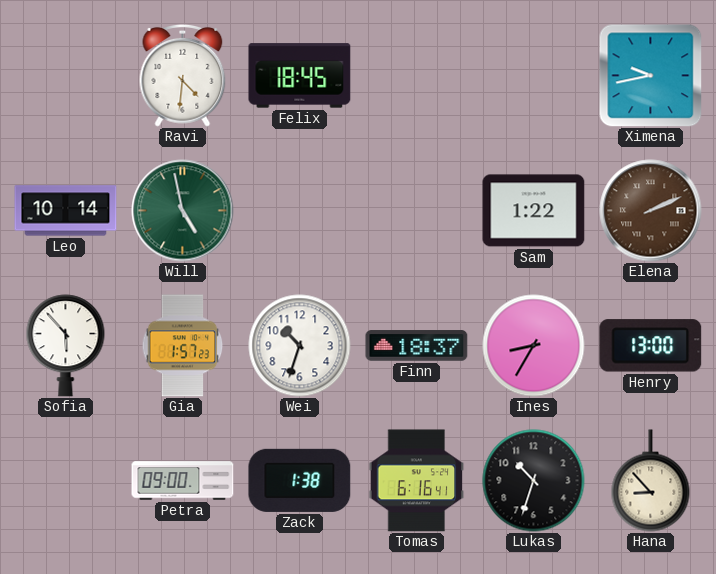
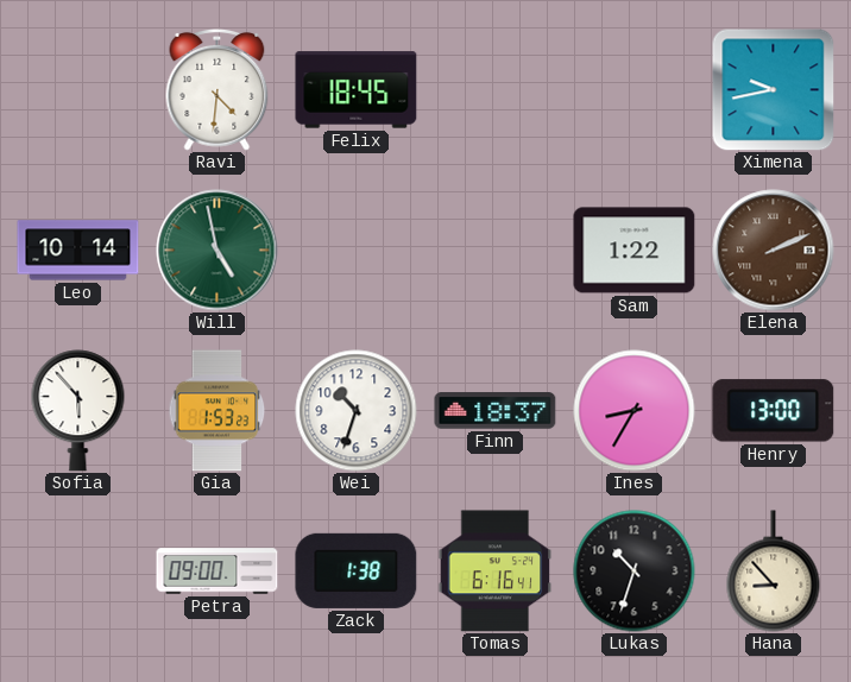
Gia: 1:57 -> 1:53 (218, 411)
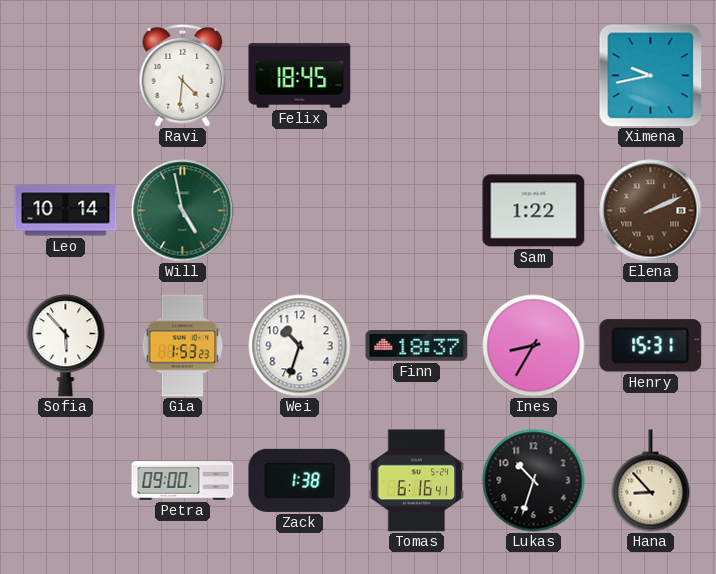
Henry: 13:00 -> 15:31 (651, 346)
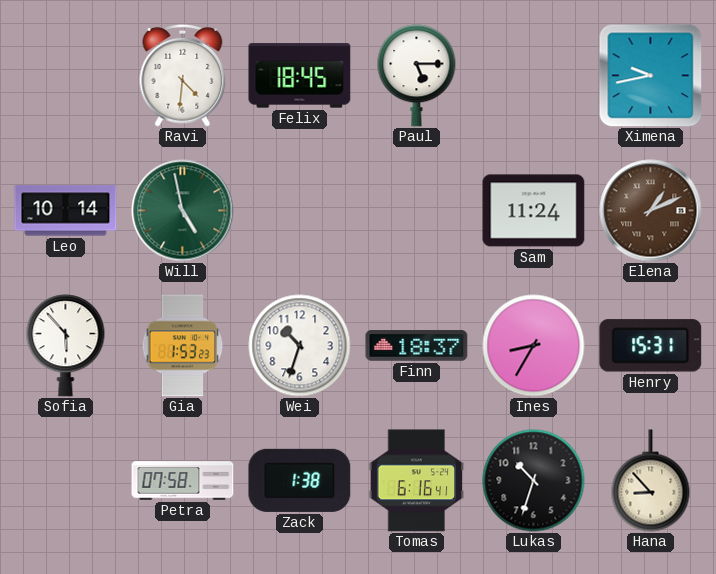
Paul: none -> 5:15 (417, 76)
Sam: 1:22 -> 11:24 (534, 211)
Elena: 2:11 -> 1:11 (651, 211)
Petra: 09:00 -> 07:58 (183, 481)
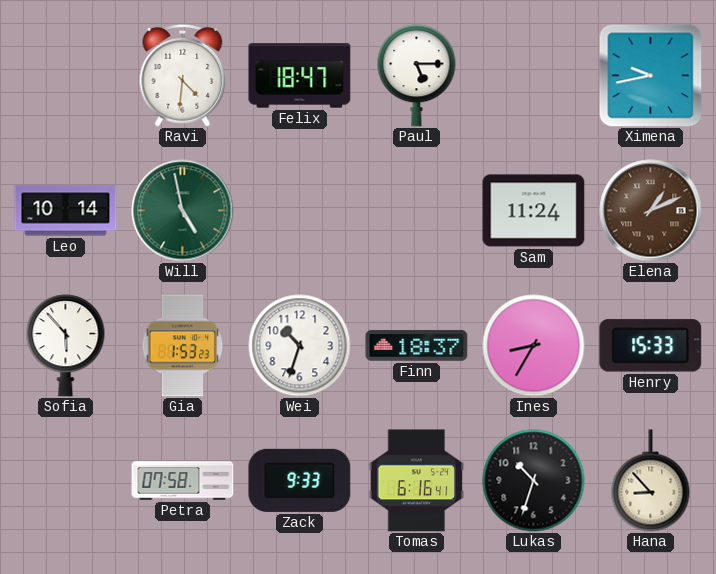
Felix: 18:45 -> 18:47 (300, 76)
Henry: 15:31 -> 15:33 (651, 346)
Zack: 1:38 -> 9:33 (300, 480)
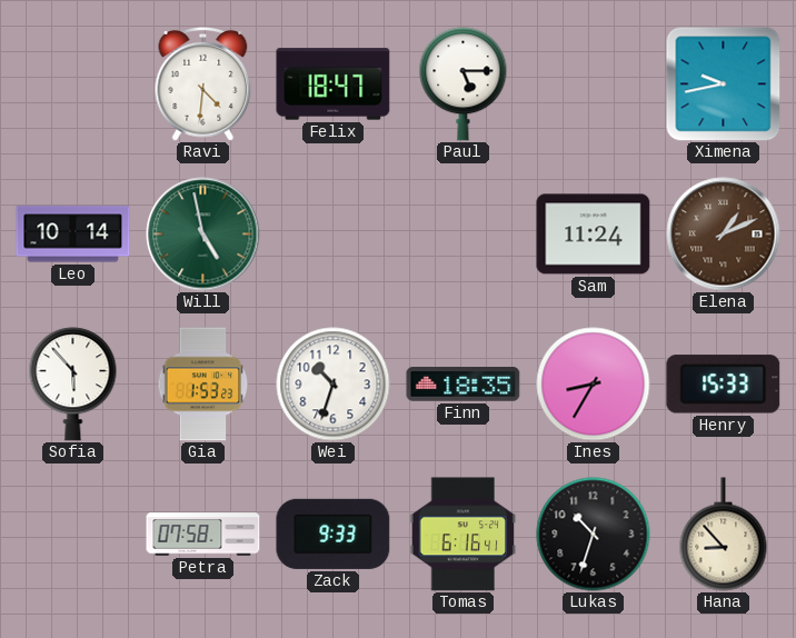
Finn: 18:37 -> 18:35 (464, 385)
